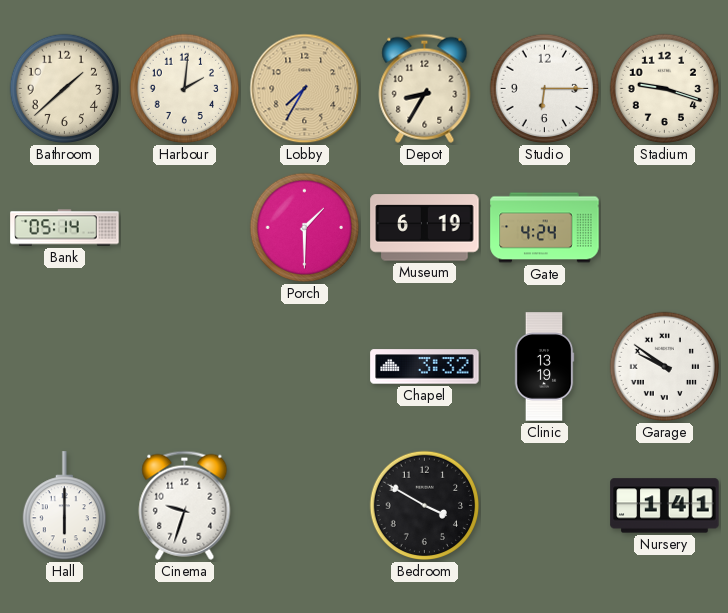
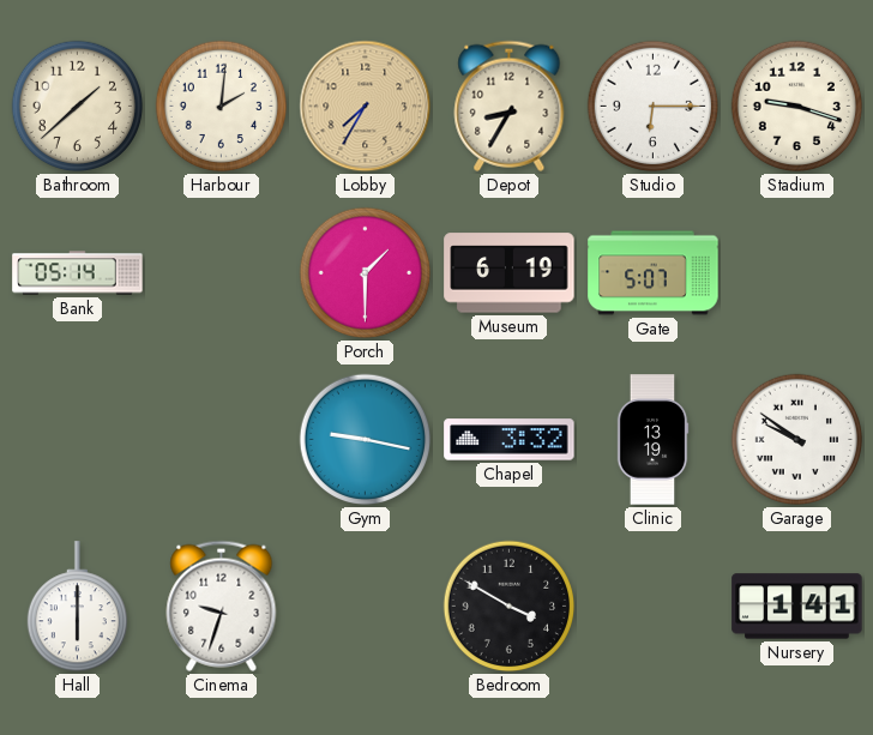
Gate: 4:24 -> 5:07 (654, 273)
Gym: none -> 9:17 (366, 440)
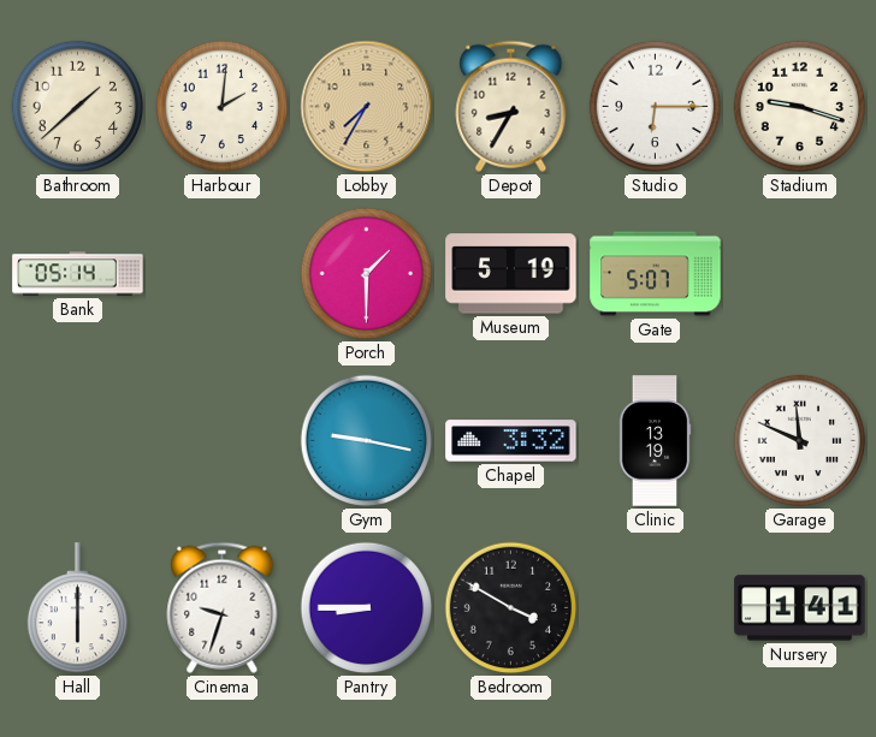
Museum: 6:19 -> 5:19 (511, 274)
Garage: 9:51 -> 11:49 (800, 441)
Pantry: none -> 8:45 (367, 608)
